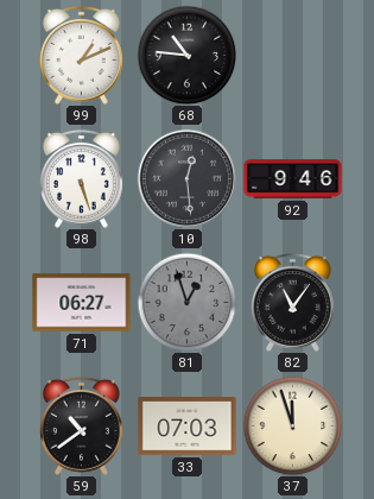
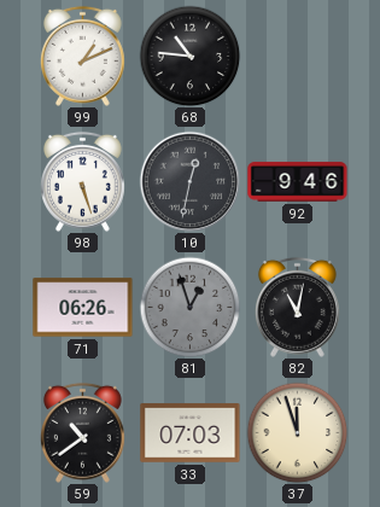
10: 12:29 -> 12:32 (189, 181)
71: 06:27 -> 06:26 (83, 308)
82: 11:06 -> 11:02 (297, 307)
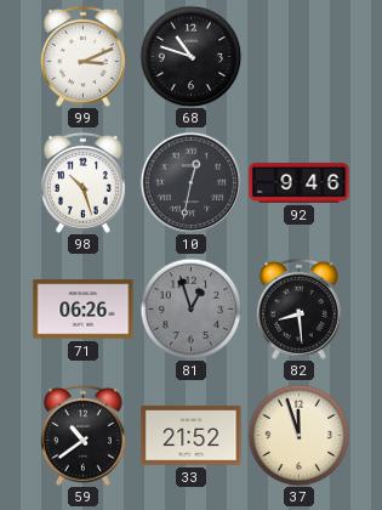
99: 1:11 -> 3:11 (82, 56)
68: 10:46 -> 10:48 (190, 56)
98: 5:27 -> 10:27 (82, 182)
82: 11:02 -> 8:29 (298, 308)
33: 07:03 -> 21:52 (192, 436)
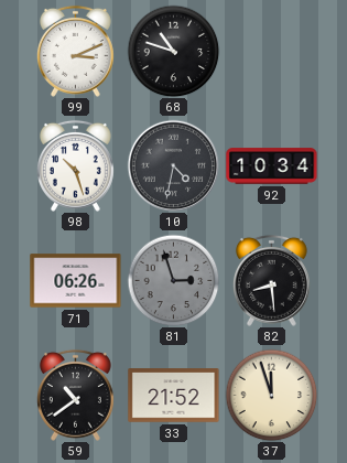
10: 12:32 -> 4:32 (173, 165)
92: 9:46 -> 10:34 (272, 166)
81: 12:57 -> 2:57 (173, 280)
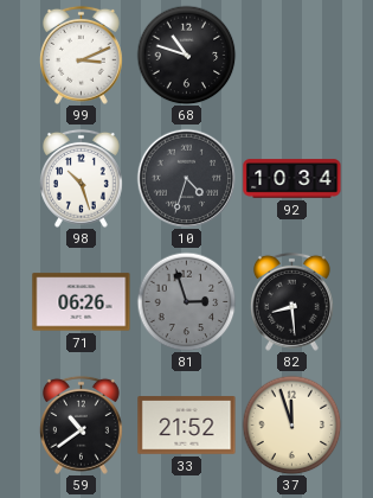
10: 4:32 -> 4:33 (186, 178)
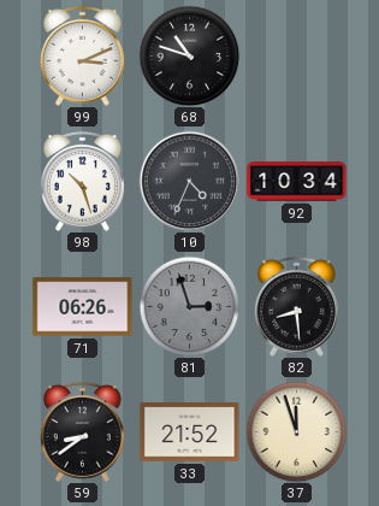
10: 4:33 -> 4:34 (189, 181)
59: 10:39 -> 8:39 (82, 431)
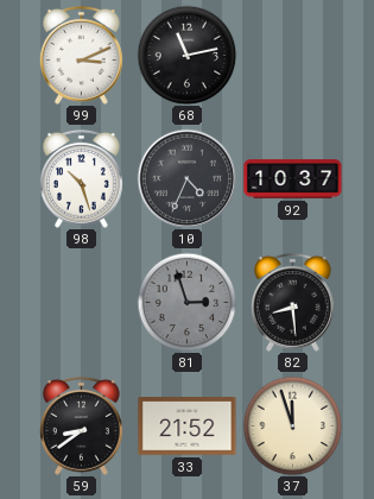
68: 10:48 -> 11:13 (186, 55)
92: 10:34 -> 10:37 (293, 179)
71: 06:26 -> none (83, 307)
